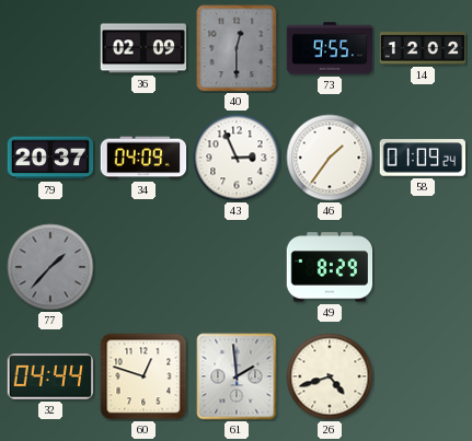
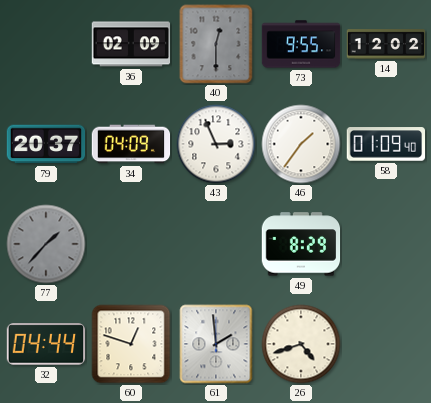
58: 01:09:24 -> 01:09:40 (386, 144)
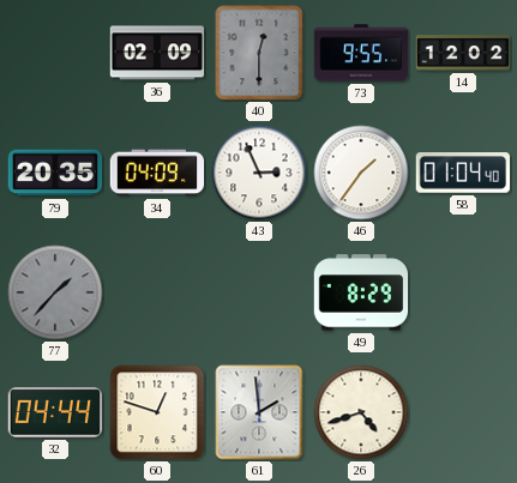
79: 20:37 -> 20:35 (55, 173)
58: 01:09 -> 01:04 (463, 173)
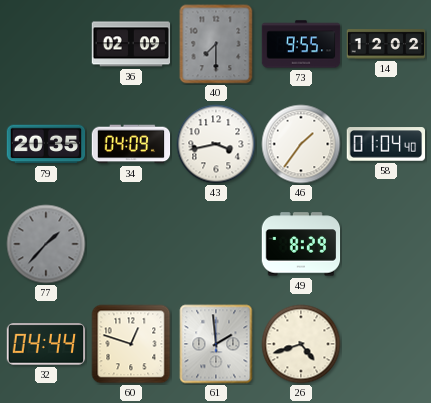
40: 12:30 -> 7:30 (216, 44)
43: 2:56 -> 3:43 (216, 144)
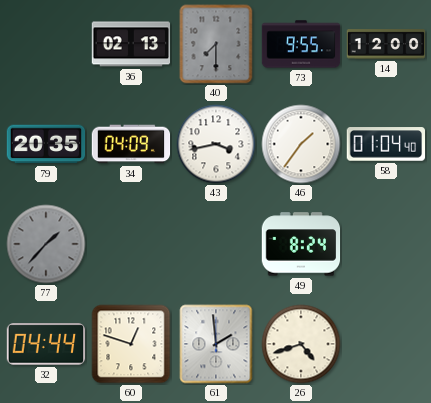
36: 02:09 -> 02:13 (131, 44)
14: 12:02 -> 12:00 (386, 44)
49: 8:29 -> 8:24 (301, 244)
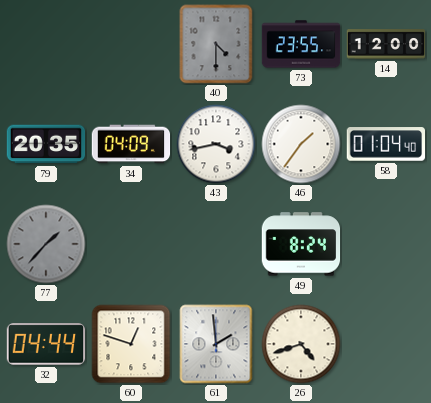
36: 02:13 -> none (131, 44)
40: 7:30 -> 4:30 (216, 44)
73: 9:55 -> 23:55 (301, 44)
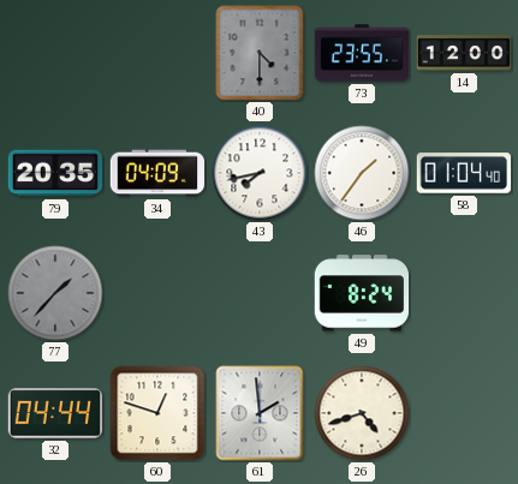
43: 3:43 -> 7:43 (260, 173)
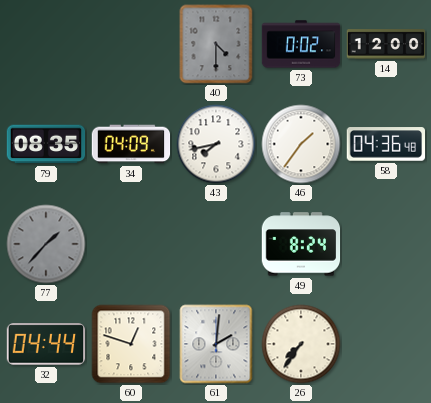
73: 23:55 -> 0:02 (301, 44)
79: 20:35 -> 08:35 (46, 144)
58: 01:04 -> 04:36 (386, 144)
61: 1:59 -> 2:01 (216, 344)
26: 4:42 -> 7:36 (301, 344)
